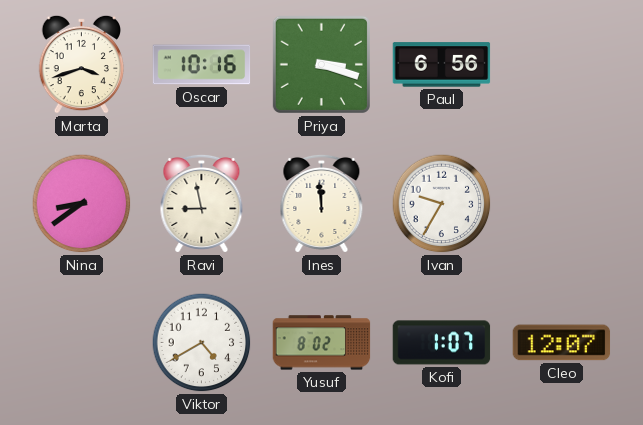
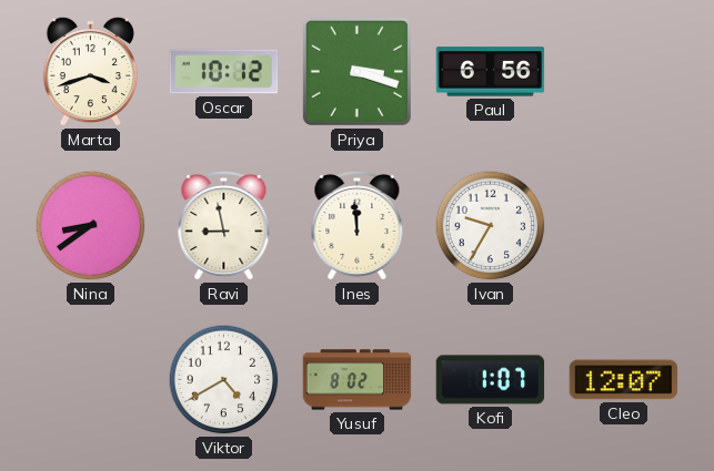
Oscar: 10:16 -> 10:12 (224, 72)
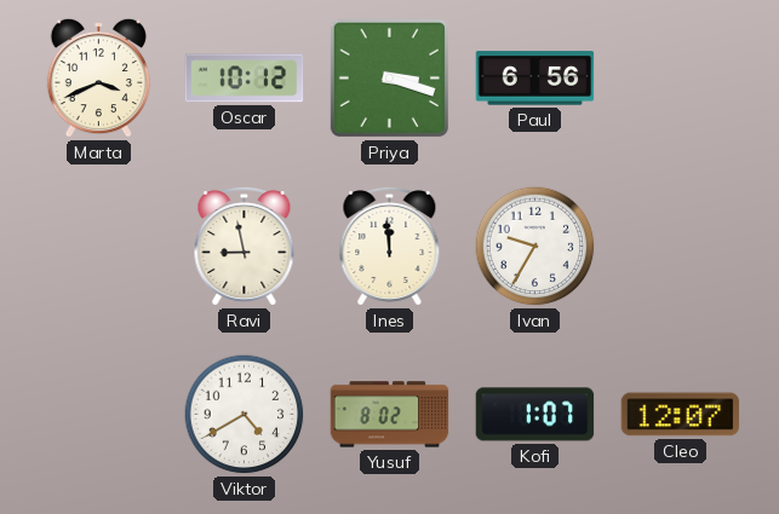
Marta: 3:42 -> 3:41 (99, 77)
Nina: 8:39 -> none (91, 226)
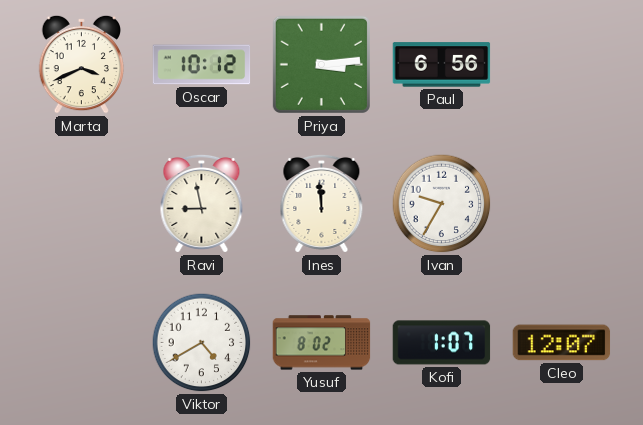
Priya: 3:18 -> 3:14 (321, 64)
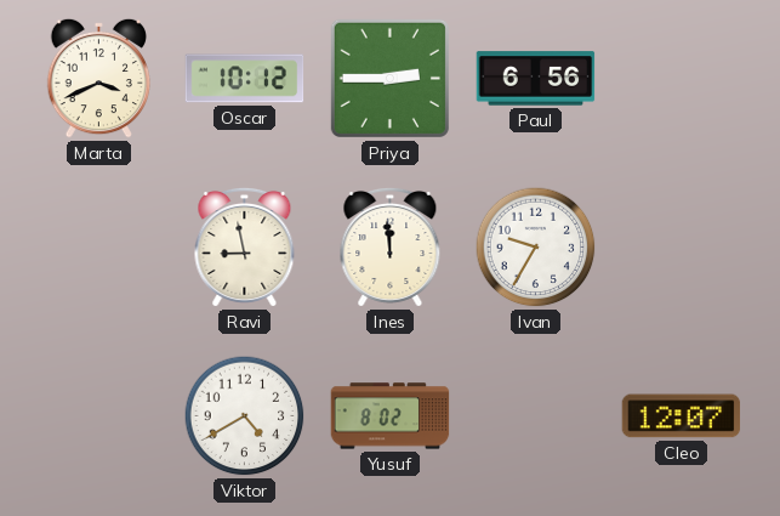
Priya: 3:14 -> 2:45 (389, 78)
Kofi: 1:07 -> none (442, 343)
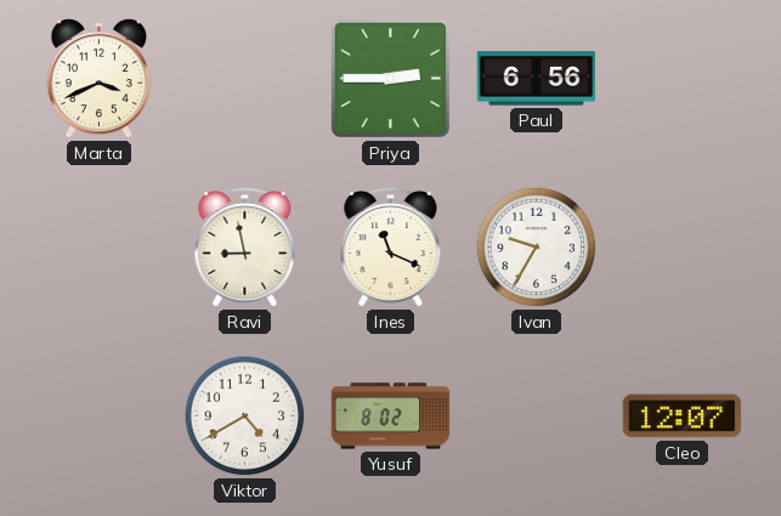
Oscar: 10:12 -> none (245, 79)
Ines: 11:59 -> 11:19 (391, 246)
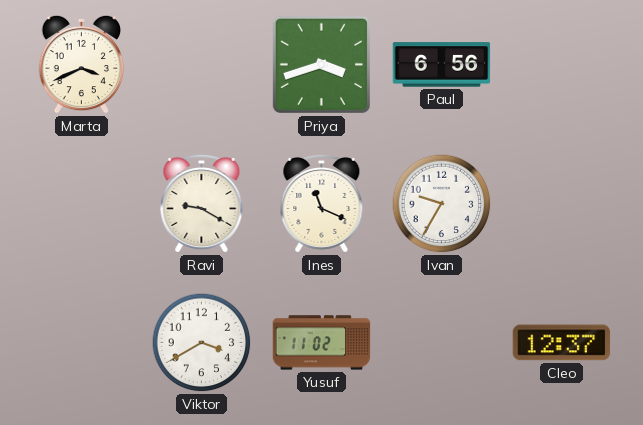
Priya: 2:45 -> 3:42 (321, 64)
Ravi: 8:58 -> 9:20 (202, 203)
Viktor: 4:40 -> 3:40 (202, 343)
Yusuf: 8:02 -> 11:02 (322, 343)
Cleo: 12:07 -> 12:37 (562, 343)
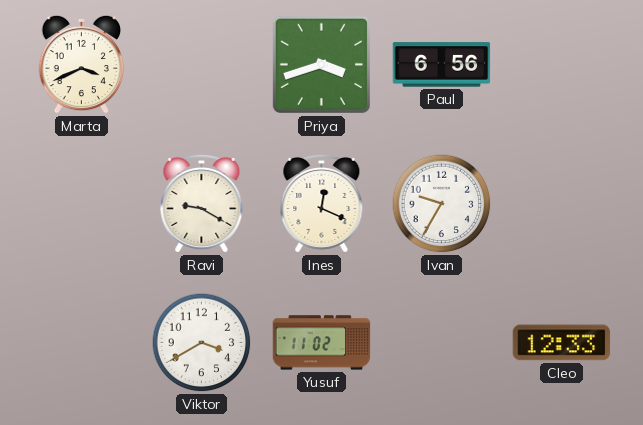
Ines: 11:19 -> 12:19 (322, 203)
Cleo: 12:37 -> 12:33 (562, 343)
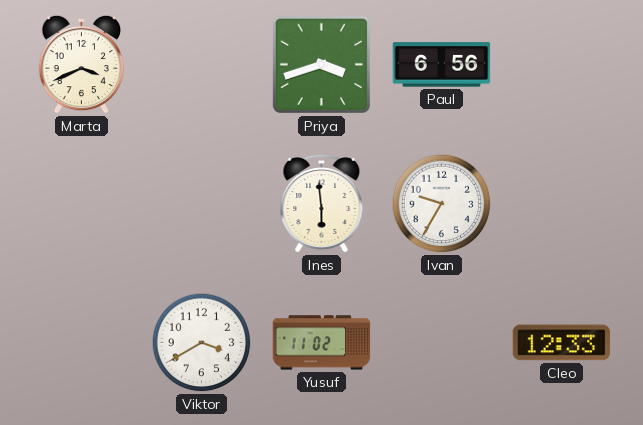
Ravi: 9:20 -> none (202, 203)
Ines: 12:19 -> 5:59 (322, 203)
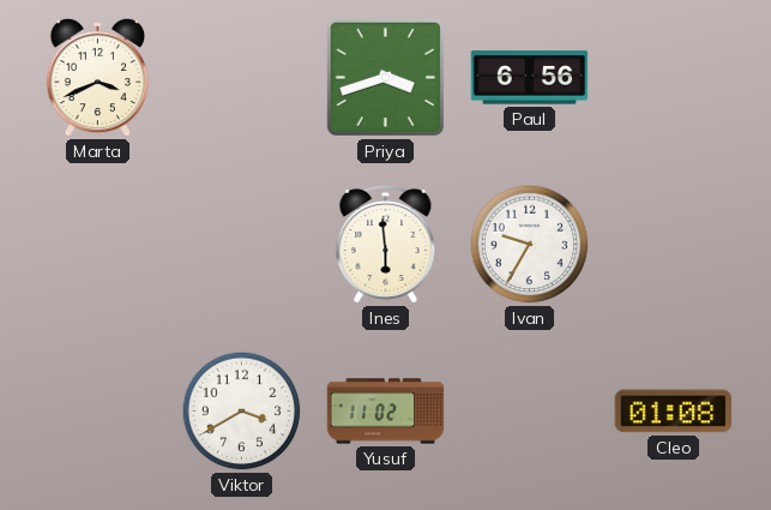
Cleo: 12:33 -> 01:08 (674, 412)
